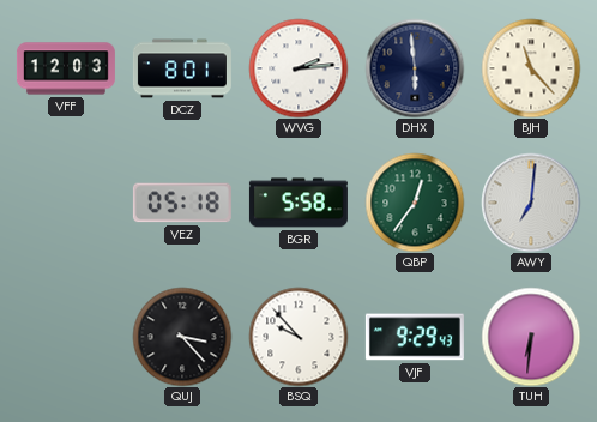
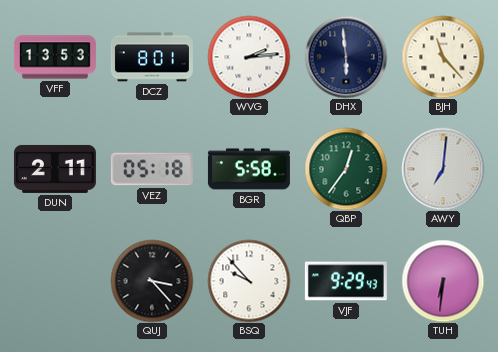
VFF: 12:03 -> 13:53 (55, 57)
DUN: none -> 2:11 (55, 169)
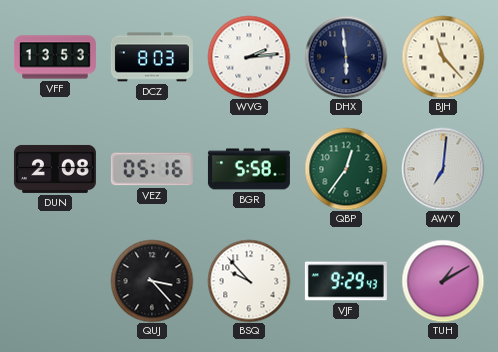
DCZ: 8:01 -> 8:03 (152, 57)
DUN: 2:11 -> 2:08 (55, 169)
VEZ: 05:18 -> 05:16 (152, 169)
TUH: 6:31 -> 1:10 (443, 281)
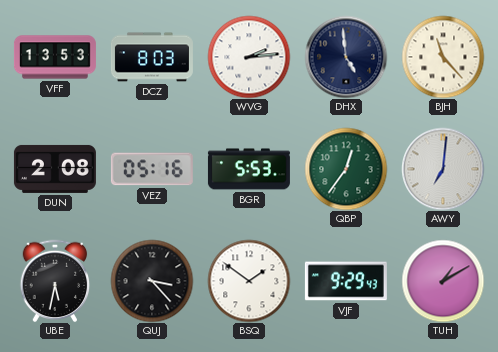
DHX: 5:59 -> 4:59 (346, 57)
BGR: 5:58 -> 5:53 (249, 169)
UBE: none -> 5:32 (55, 281)
BSQ: 9:53 -> 1:51 (249, 281)
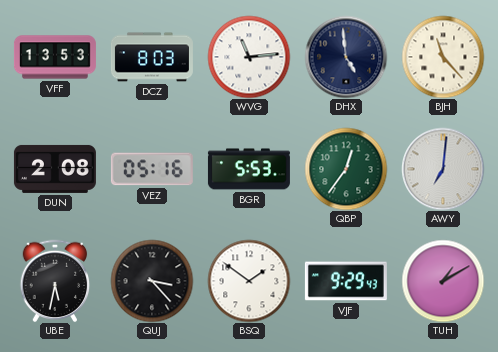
WVG: 2:14 -> 11:14 (249, 57)
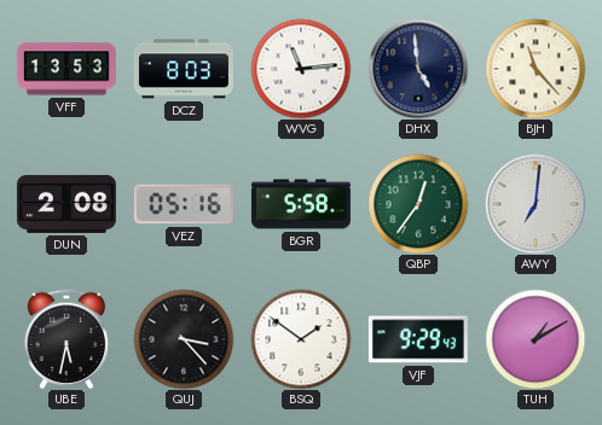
BGR: 5:53 -> 5:58 (301, 204)
